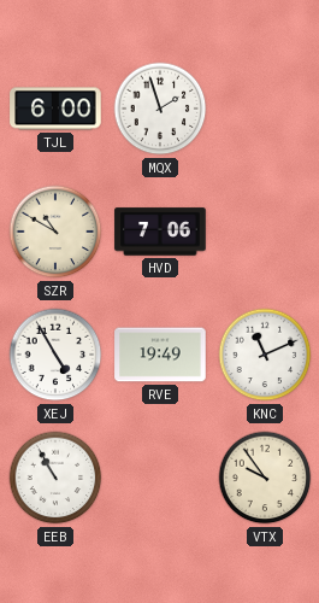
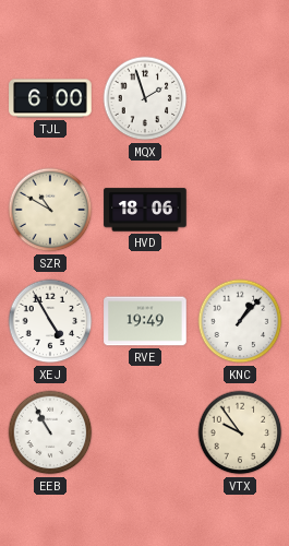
HVD: 7:06 -> 18:06 (145, 210)
KNC: 11:11 -> 1:07 (240, 321)
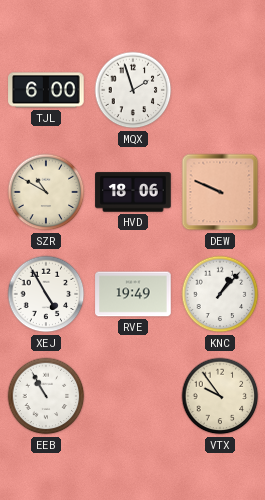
DEW: none -> 9:49 (220, 192)
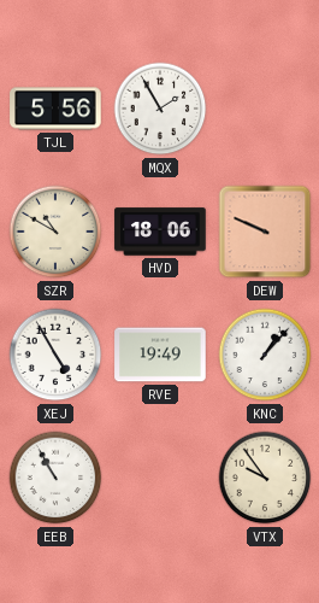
TJL: 6:00 -> 5:56 (55, 109)
MQX: 1:57 -> 1:55 (160, 109)
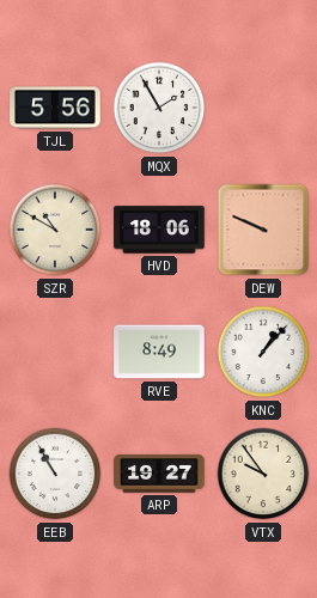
XEJ: 4:55 -> none (55, 355)
RVE: 19:49 -> 8:49 (159, 352)
ARP: none -> 19:27 (159, 474)
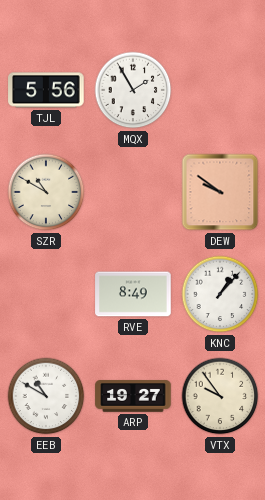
HVD: 18:06 -> none (159, 230)
DEW: 9:49 -> 9:51 (220, 192)
EEB: 10:55 -> 10:50 (46, 396)
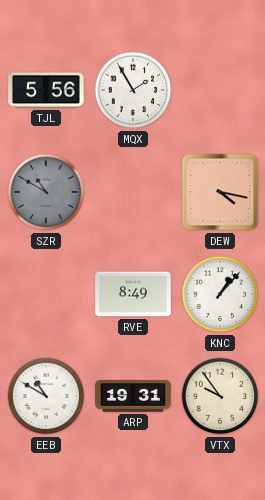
SZR dial: cream -> grey (46, 192)
DEW: 9:51 -> 4:17 (220, 192)
ARP: 19:27 -> 19:31 (133, 396)
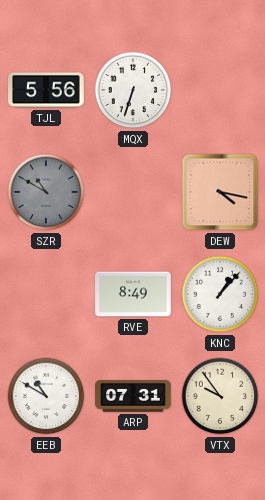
MQX: 1:55 -> 6:33 (133, 90)
ARP: 19:31 -> 07:31 (133, 396)
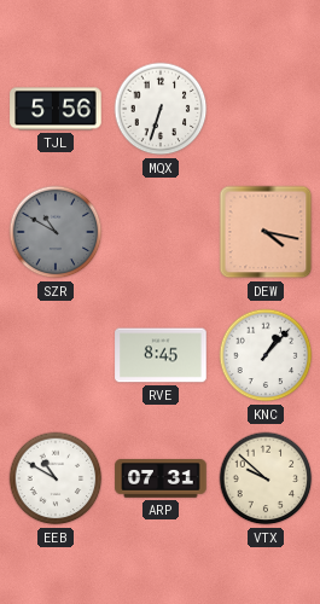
RVE: 8:49 -> 8:45 (161, 355)
VTX: 9:54 -> 9:52 (266, 478)
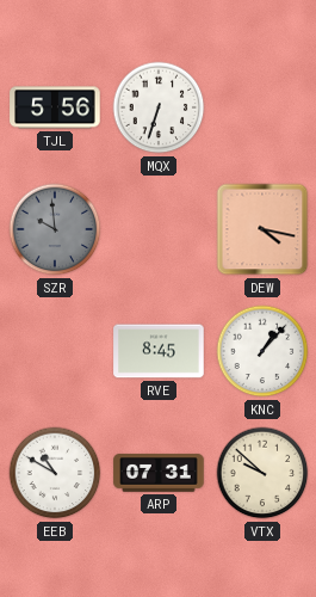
SZR: 10:50 -> 9:59 (55, 229)
